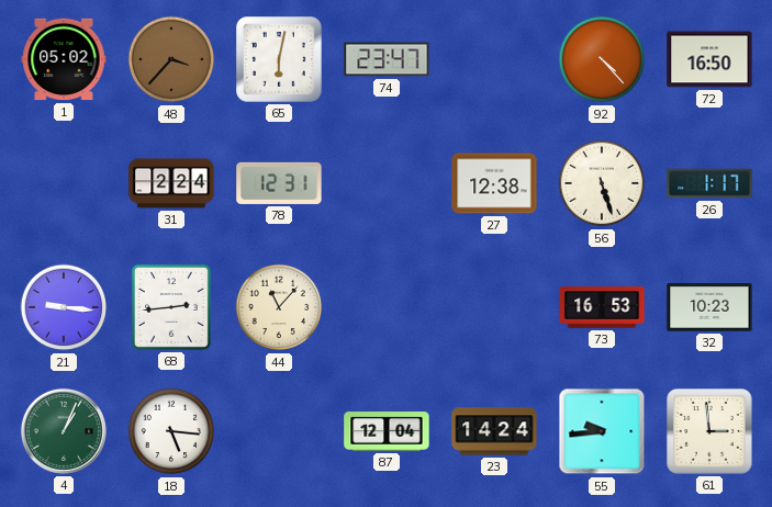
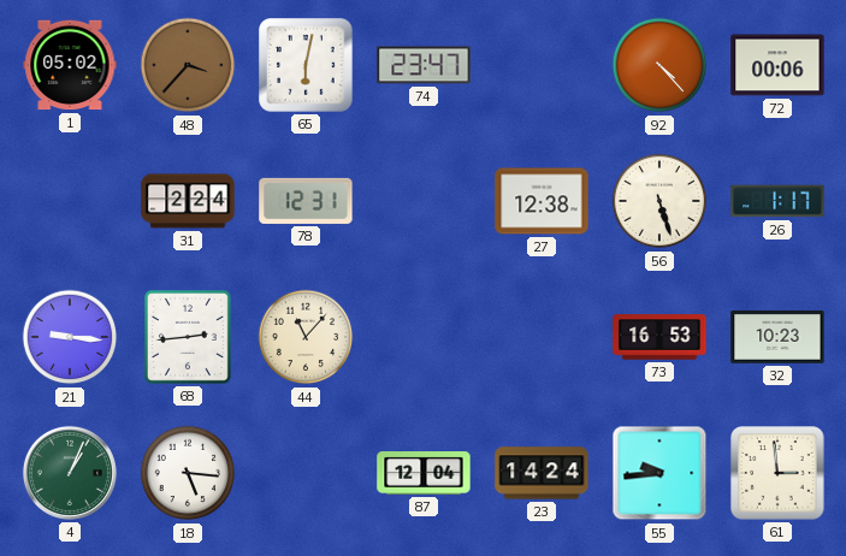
72: 16:50 -> 00:06 (777, 65)
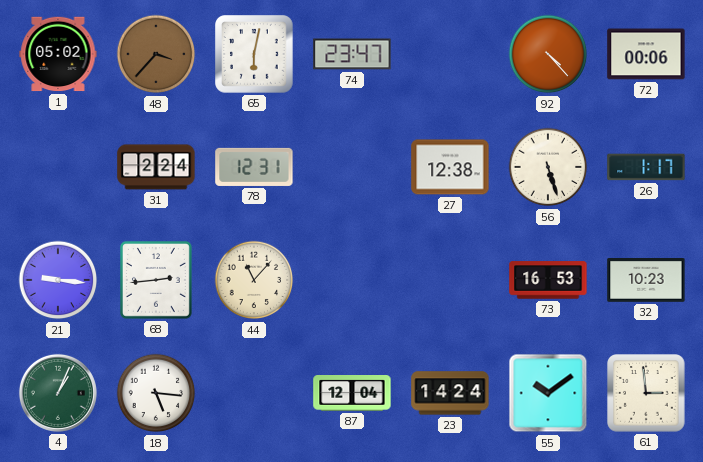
55: 9:44 -> 10:09 (548, 393)
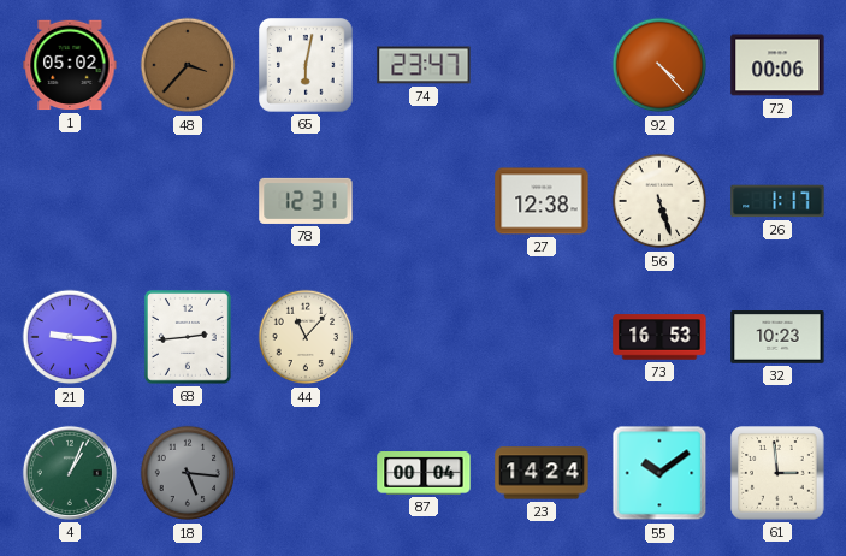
31: 2:24 -> none (156, 167)
18 dial: white -> grey (188, 473)
87: 12:04 -> 00:04 (424, 474)
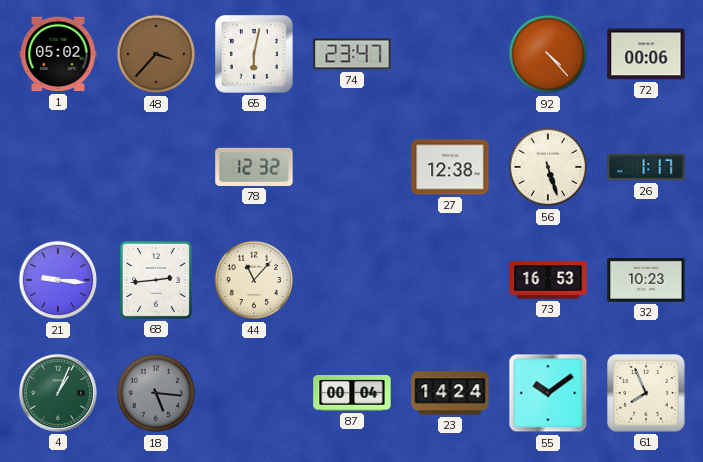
78: 12:31 -> 12:32 (254, 167)
61: 2:59 -> 7:56 (646, 393)
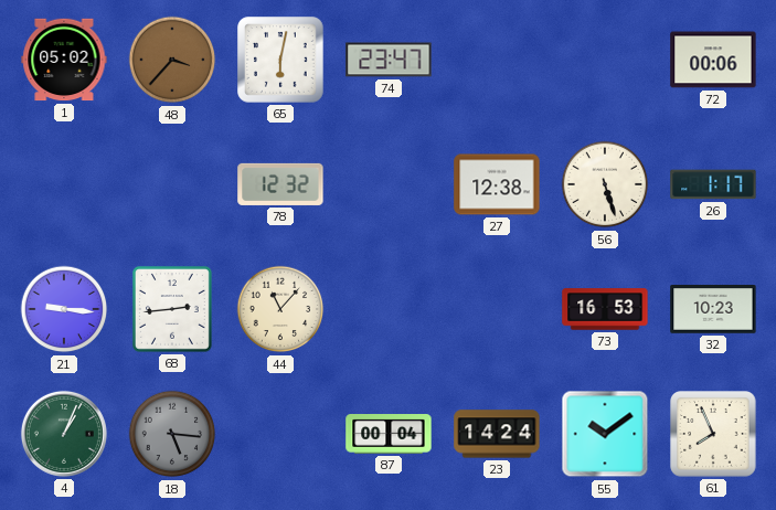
92: 4:23 -> none (548, 54)
